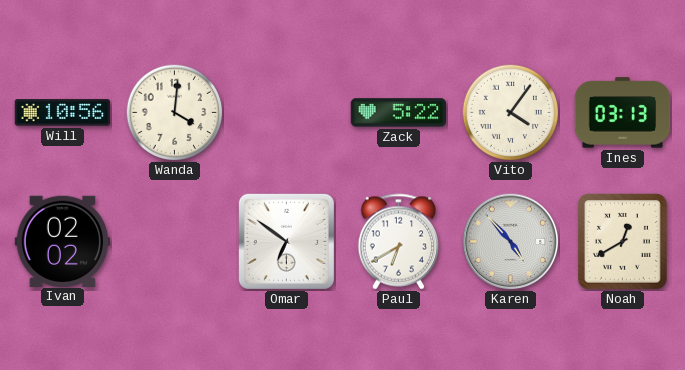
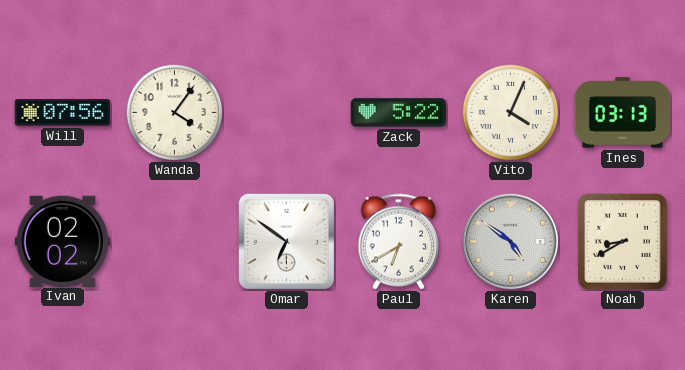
Will: 10:56 -> 07:56 (63, 113)
Wanda: 4:01 -> 4:06 (174, 112)
Vito: 4:06 -> 4:04 (510, 112)
Karen: 4:53 -> 4:51 (511, 242)
Noah: 12:40 -> 8:40 (622, 242)
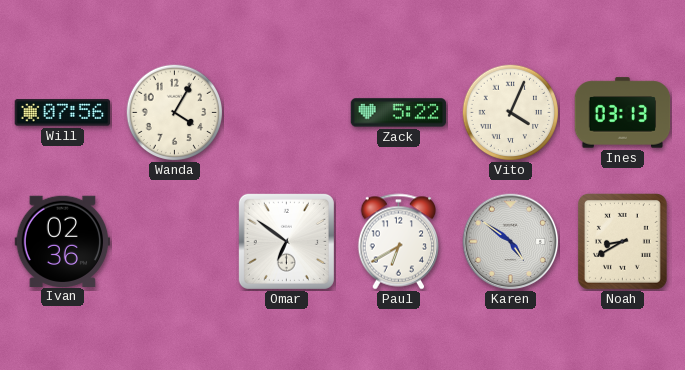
Wanda: 4:06 -> 4:05 (174, 112)
Ivan: 02:02 -> 02:36 (63, 241)
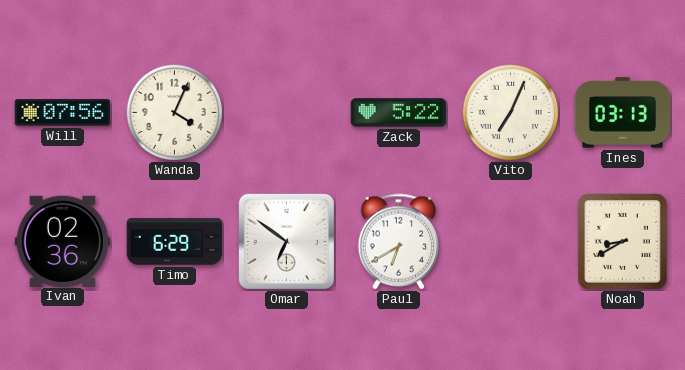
Wanda: 4:05 -> 4:04 (174, 112)
Vito: 4:04 -> 7:04 (510, 112)
Timo: none -> 6:29 (175, 242)
Karen: 4:51 -> none (511, 242)
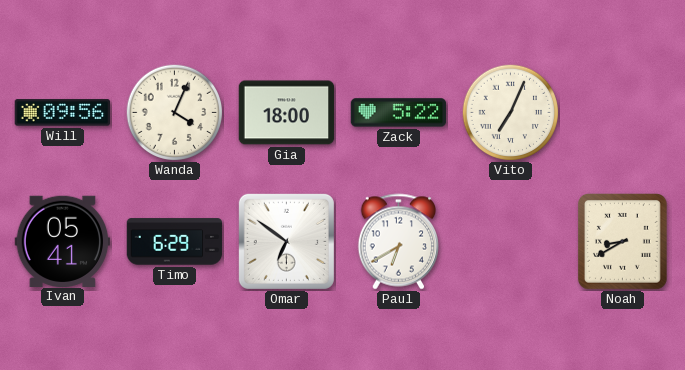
Will: 07:56 -> 09:56 (63, 113)
Gia: none -> 18:00 (287, 113)
Ines: 03:13 -> none (623, 113)
Ivan: 02:36 -> 05:41 (63, 241)
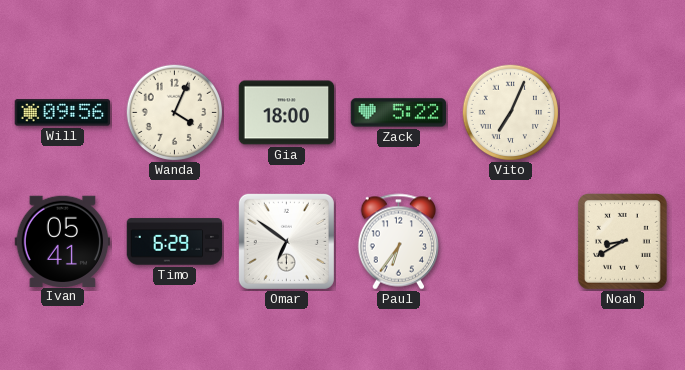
Paul: 6:40 -> 6:36 (399, 242)
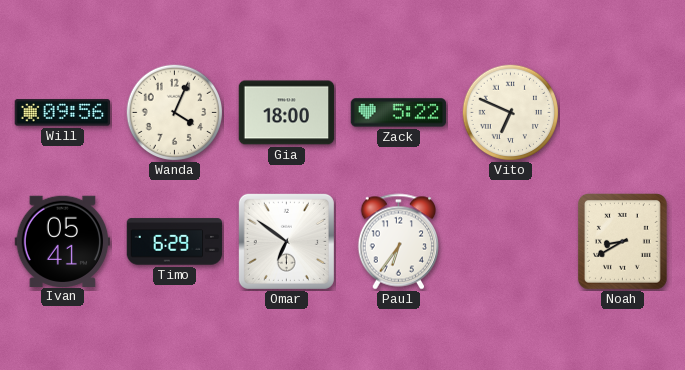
Vito: 7:04 -> 6:49 (510, 112)
